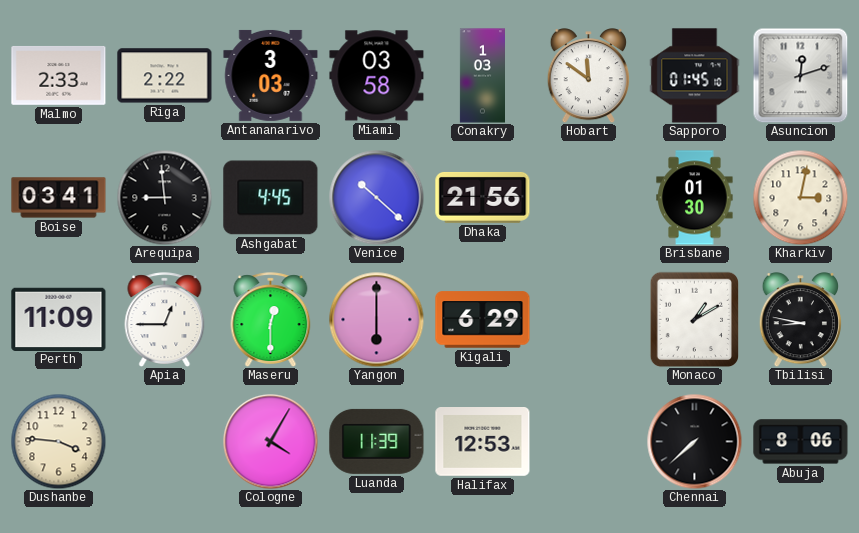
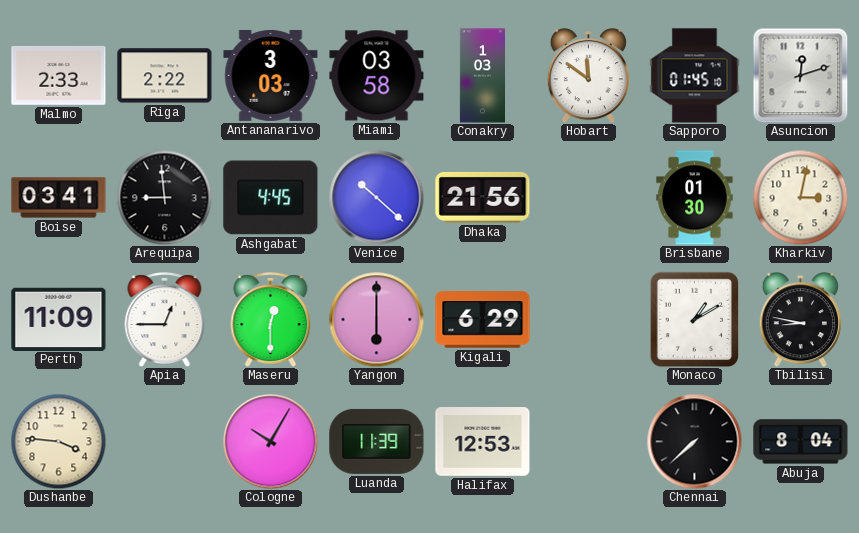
Cologne: 4:05 -> 10:05 (270, 441)
Abuja: 8:06 -> 8:04 (801, 442)
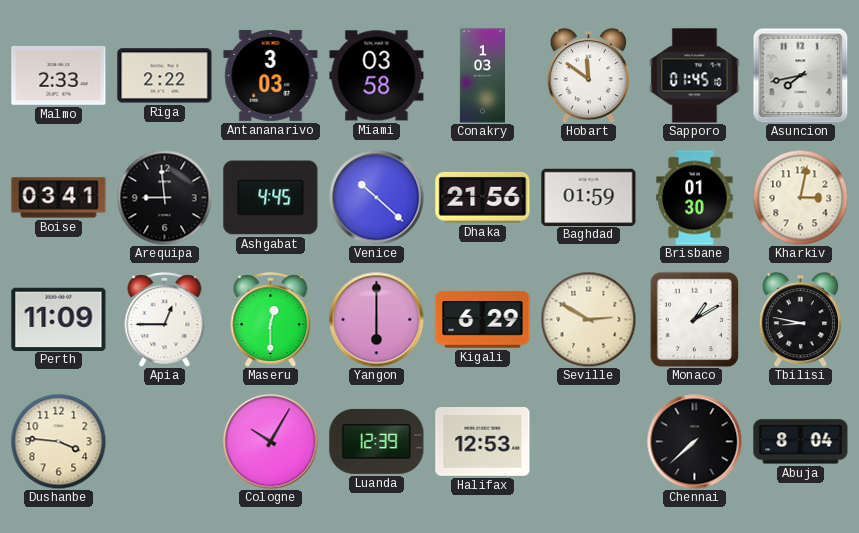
Asuncion: 12:12 -> 7:43 (800, 75)
Baghdad: none -> 01:59 (589, 197)
Seville: none -> 2:50 (588, 319)
Luanda: 11:39 -> 12:39 (377, 441)
